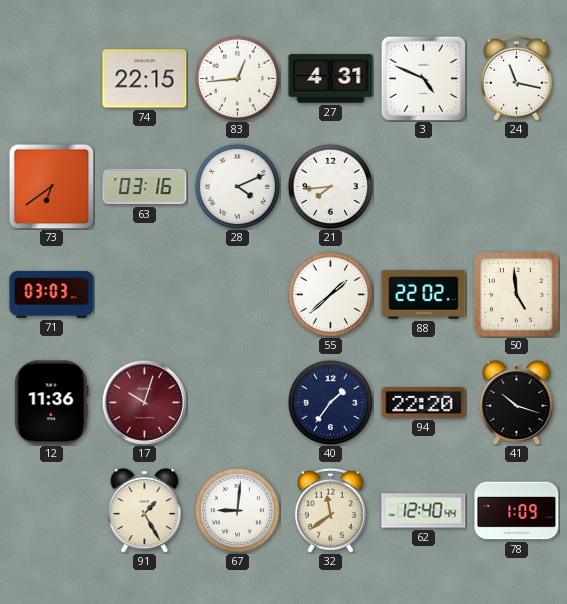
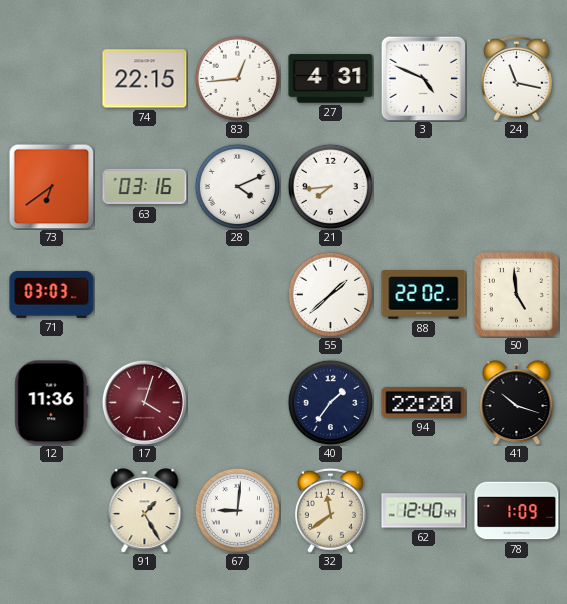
17: 10:03 -> 4:03 (144, 402)
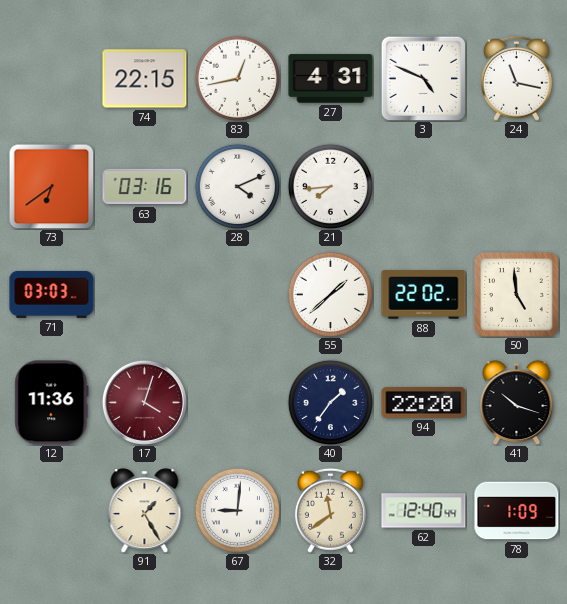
83: 12:44 -> 12:43 (237, 78)
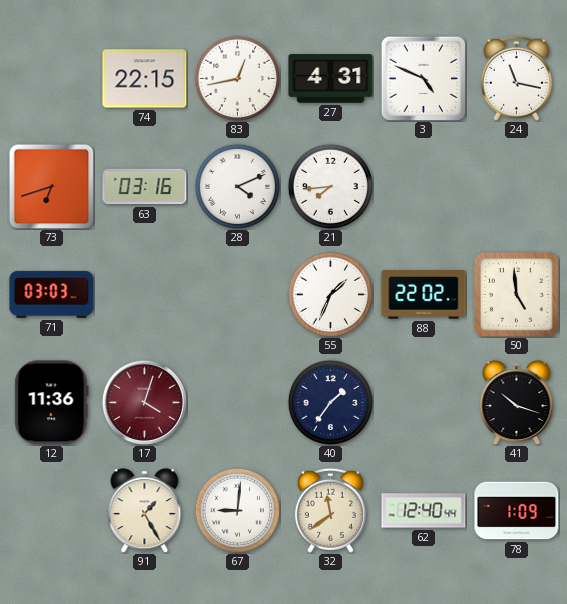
73: 6:39 -> 6:42 (51, 186)
55: 1:38 -> 1:34 (330, 294)
94: 22:20 -> none (424, 402)
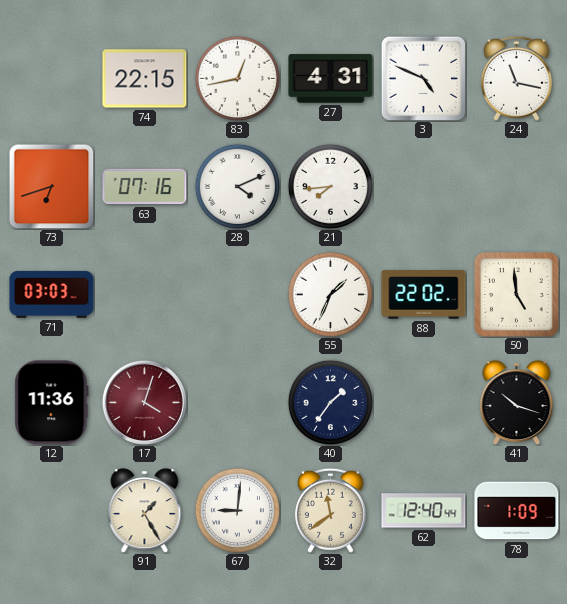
63: 03:16 -> 07:16 (145, 187)
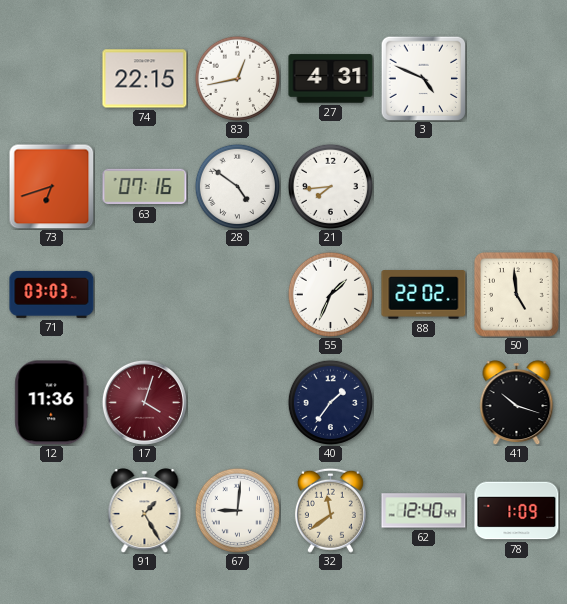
24: 11:17 -> none (516, 78)
28: 4:11 -> 4:51 (237, 186)
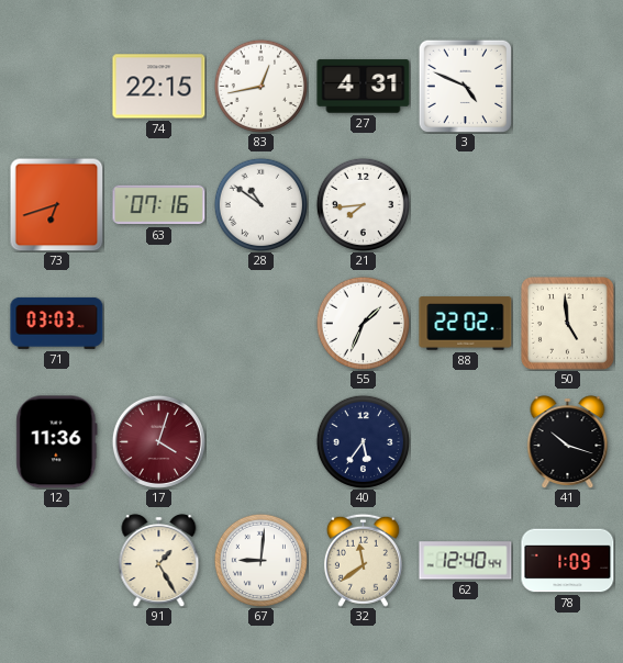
28: 4:51 -> 10:51 (260, 204)
40: 1:36 -> 5:36 (363, 441)
